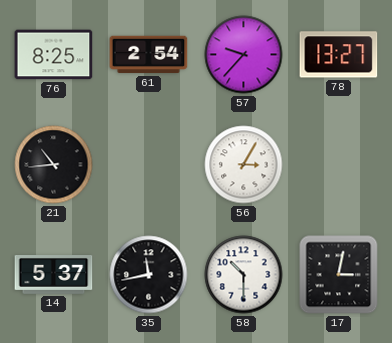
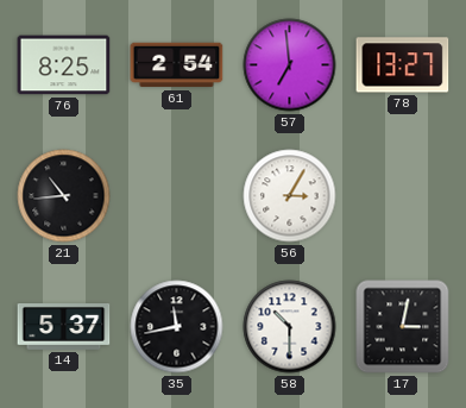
57: 9:37 -> 6:59 (290, 65)
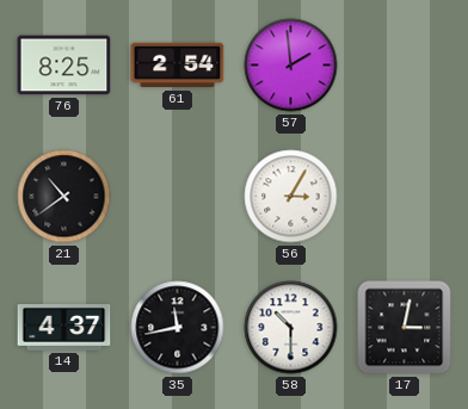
57: 6:59 -> 1:59 (291, 66)
78: 13:27 -> none (403, 65)
21: 10:44 -> 10:39 (64, 197)
14: 5:37 -> 4:37 (64, 328)
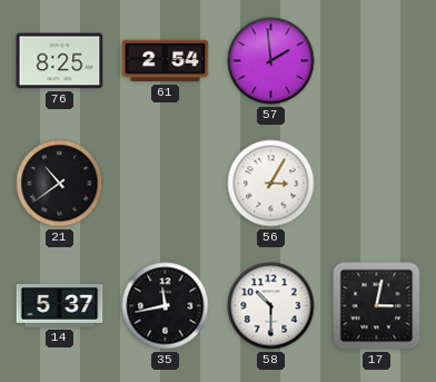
14: 4:37 -> 5:37 (60, 306)
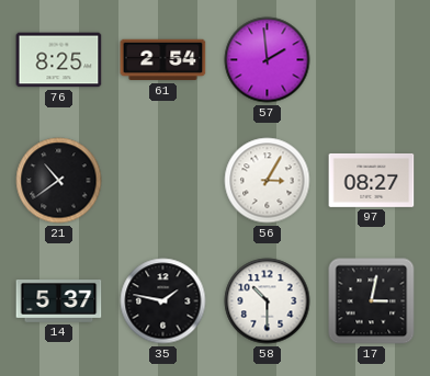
97: none -> 08:27 (372, 180)
35: 11:43 -> 1:47 (163, 301)
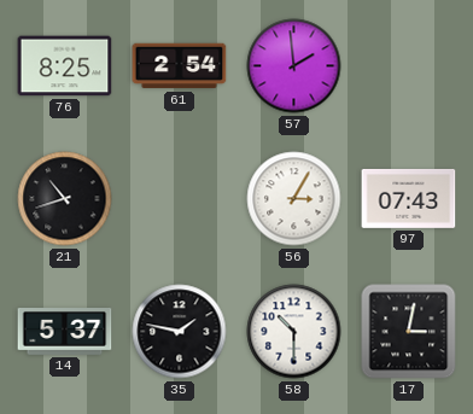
21: 10:39 -> 10:42 (65, 199)
97: 08:27 -> 07:43 (409, 198)
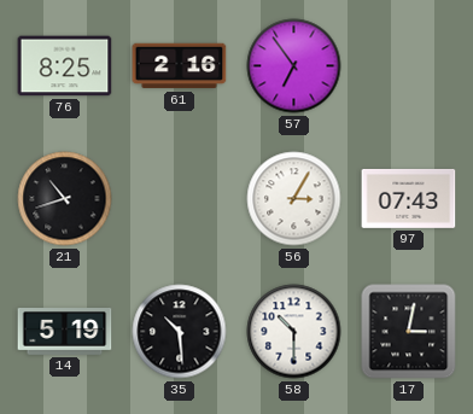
61: 2:54 -> 2:16 (180, 66)
57: 1:59 -> 6:54 (294, 66)
14: 5:37 -> 5:19 (65, 332)
35: 1:47 -> 10:29 (180, 332)
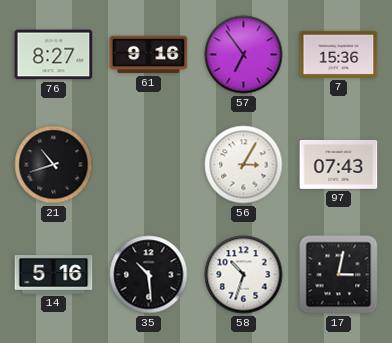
76: 8:25 -> 8:27 (54, 55)
61: 2:16 -> 9:16 (149, 55)
7: none -> 15:36 (339, 54)
14: 5:19 -> 5:16 (54, 275)
58: 10:30 -> 10:33 (244, 275)
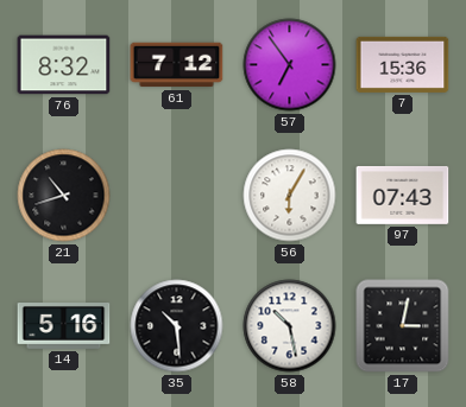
76: 8:27 -> 8:32 (64, 65)
61: 9:16 -> 7:12 (177, 65)
56: 3:05 -> 6:05 (290, 196)
58: 10:33 -> 10:28 (290, 326)
